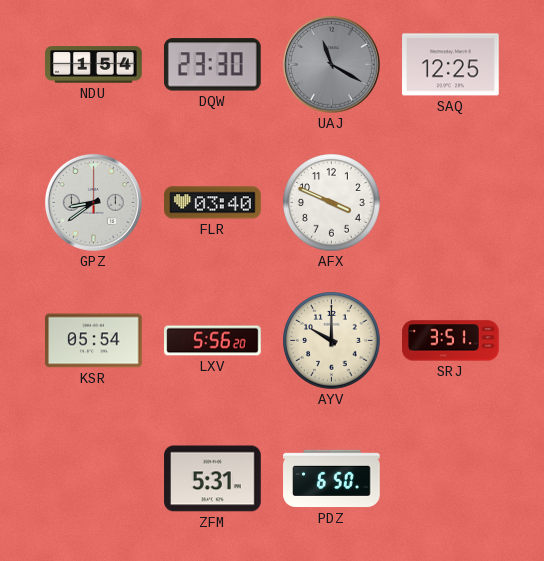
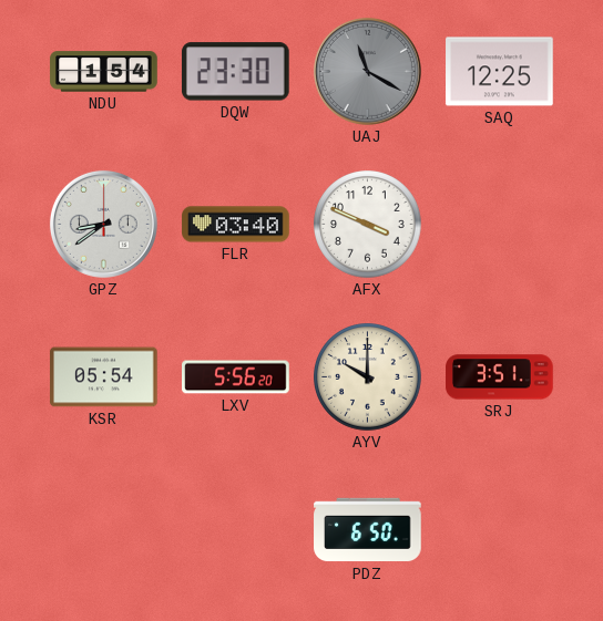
ZFM: 5:31 -> none (213, 479)
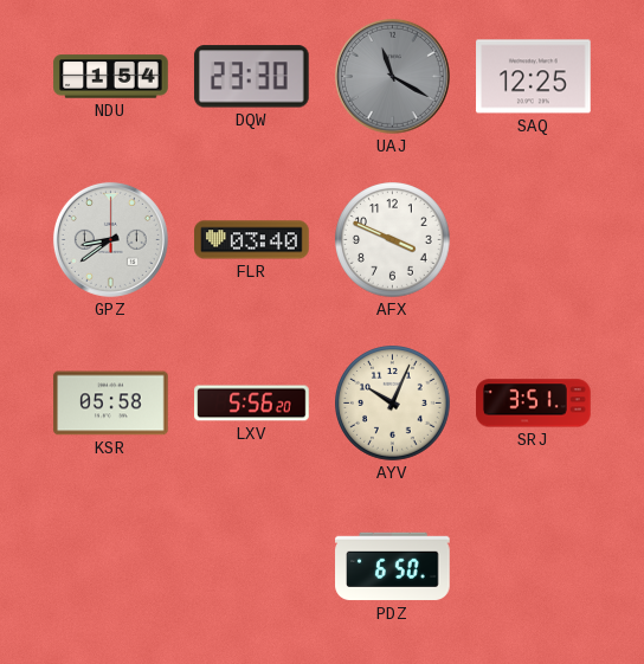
KSR: 05:54 -> 05:58 (111, 404)
AYV: 10:00 -> 10:04 (393, 404)
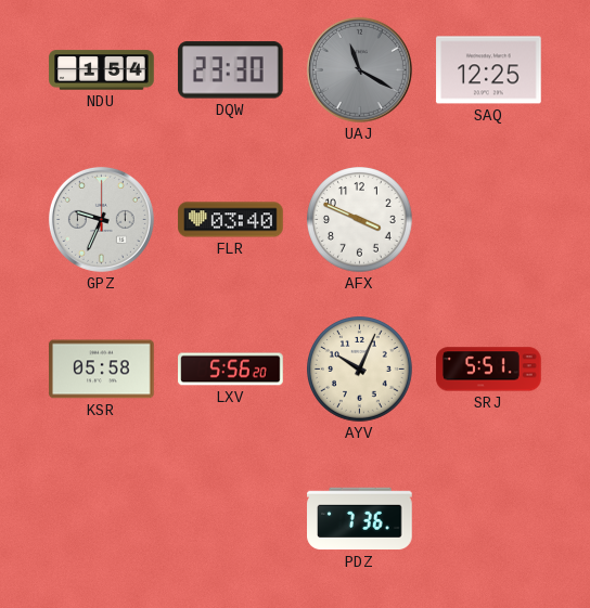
GPZ: 8:39 -> 9:34 (101, 219)
SRJ: 3:51 -> 5:51 (489, 370)
PDZ: 6:50 -> 7:36 (360, 519)
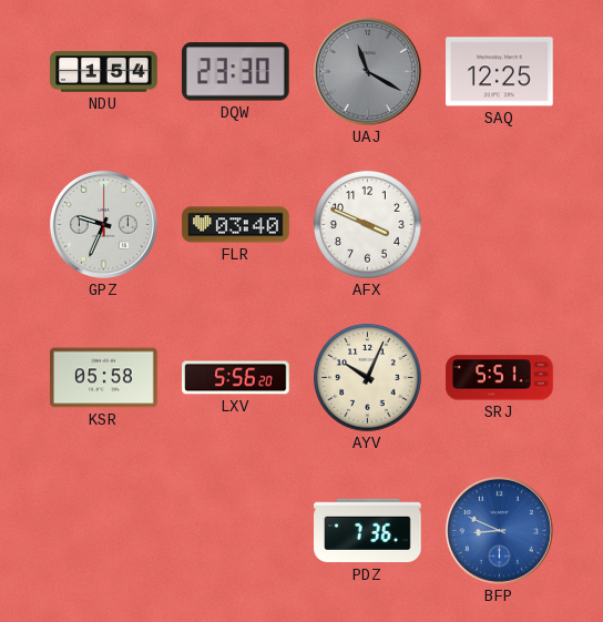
BFP: none -> 8:49 (499, 530)
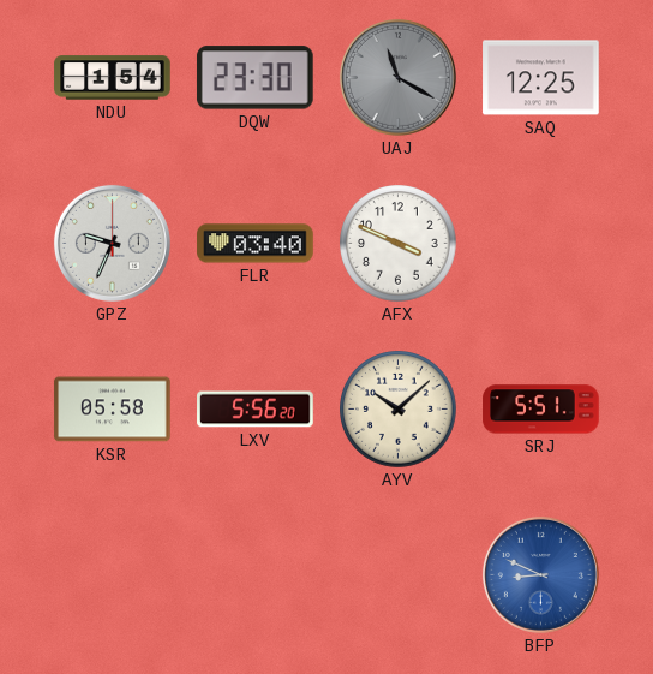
AYV: 10:04 -> 10:08 (399, 410)
PDZ: 7:36 -> none (368, 531)
